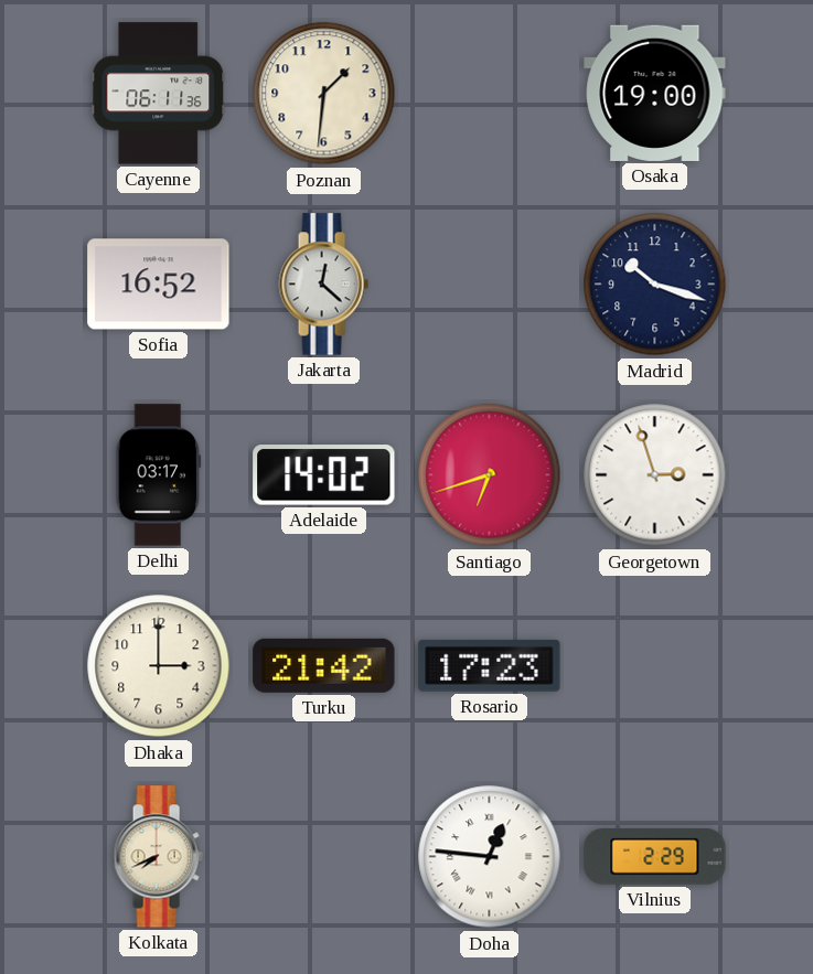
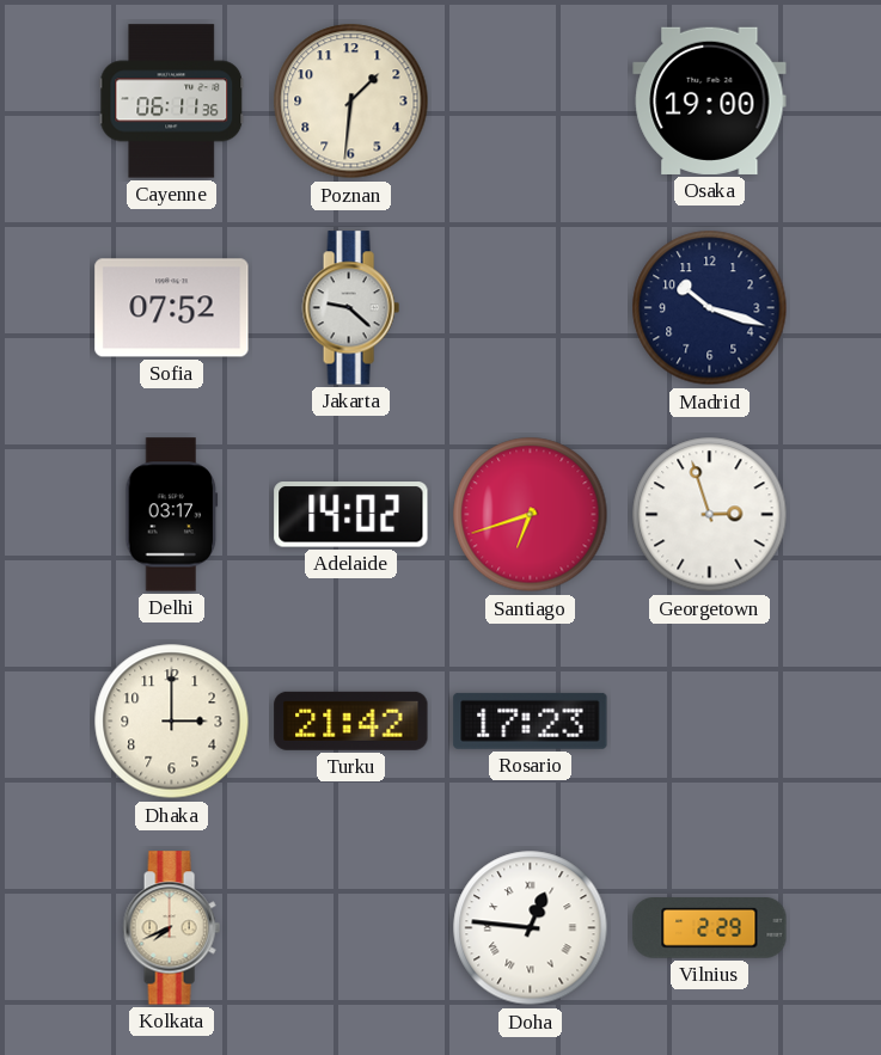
Sofia: 16:52 -> 07:52 (172, 308)
Jakarta: 12:22 -> 9:22 (350, 308)
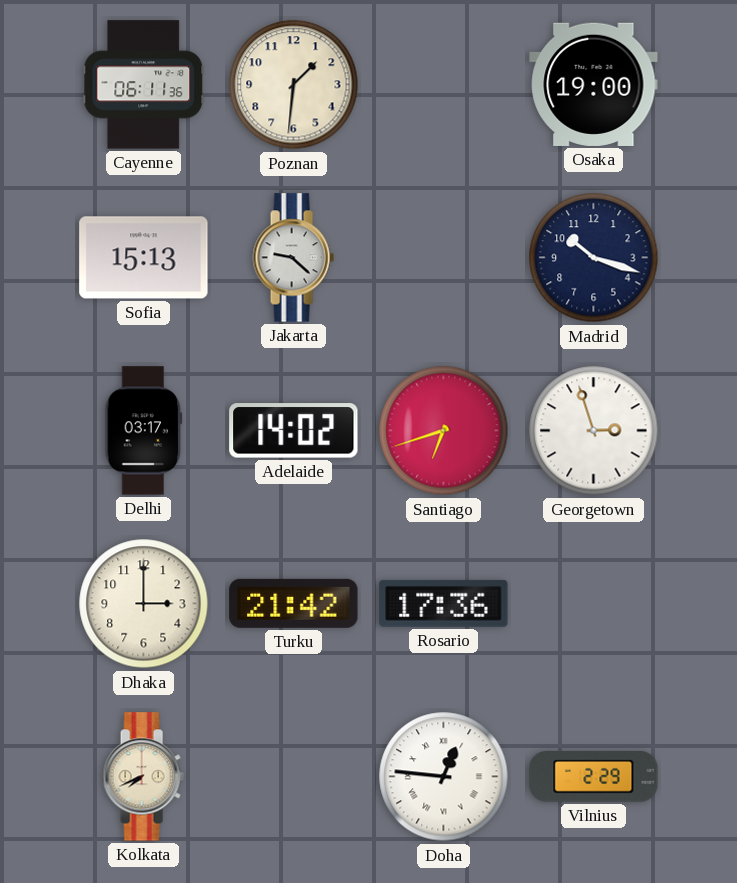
Sofia: 07:52 -> 15:13 (144, 258)
Rosario: 17:23 -> 17:36 (444, 603)
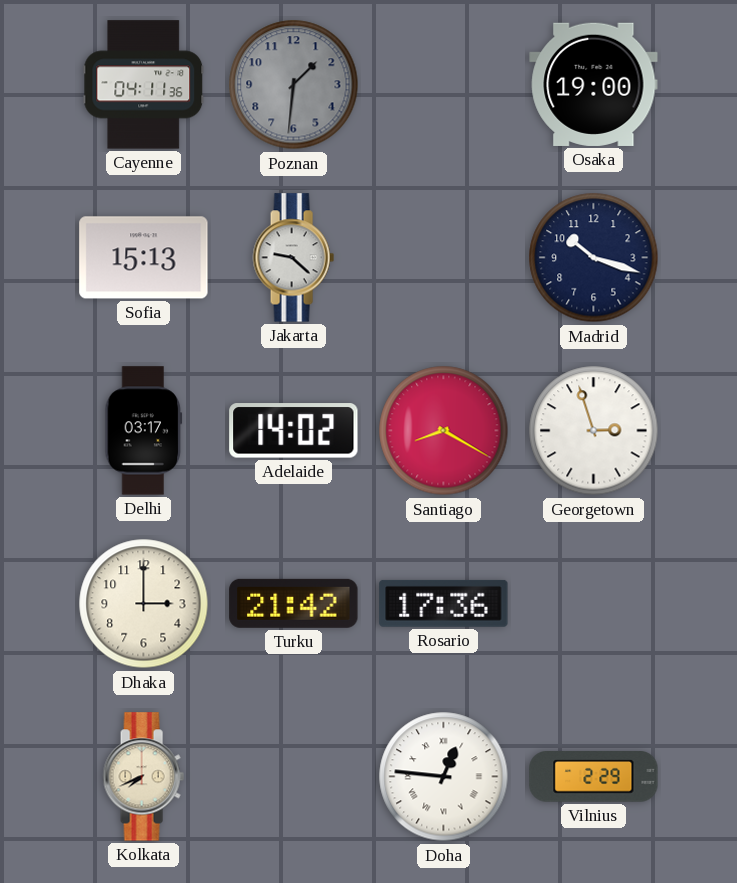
Cayenne: 06:11 -> 04:11 (144, 85)
Poznan dial: cream -> grey (294, 85)
Santiago: 6:42 -> 8:20 (444, 431)
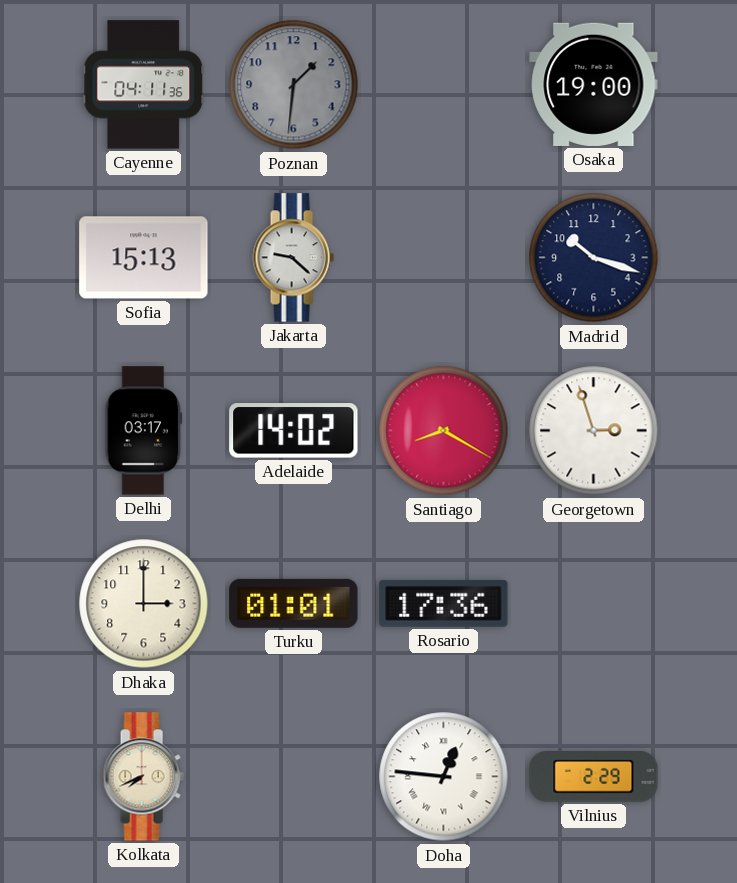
Turku: 21:42 -> 01:01 (294, 603)
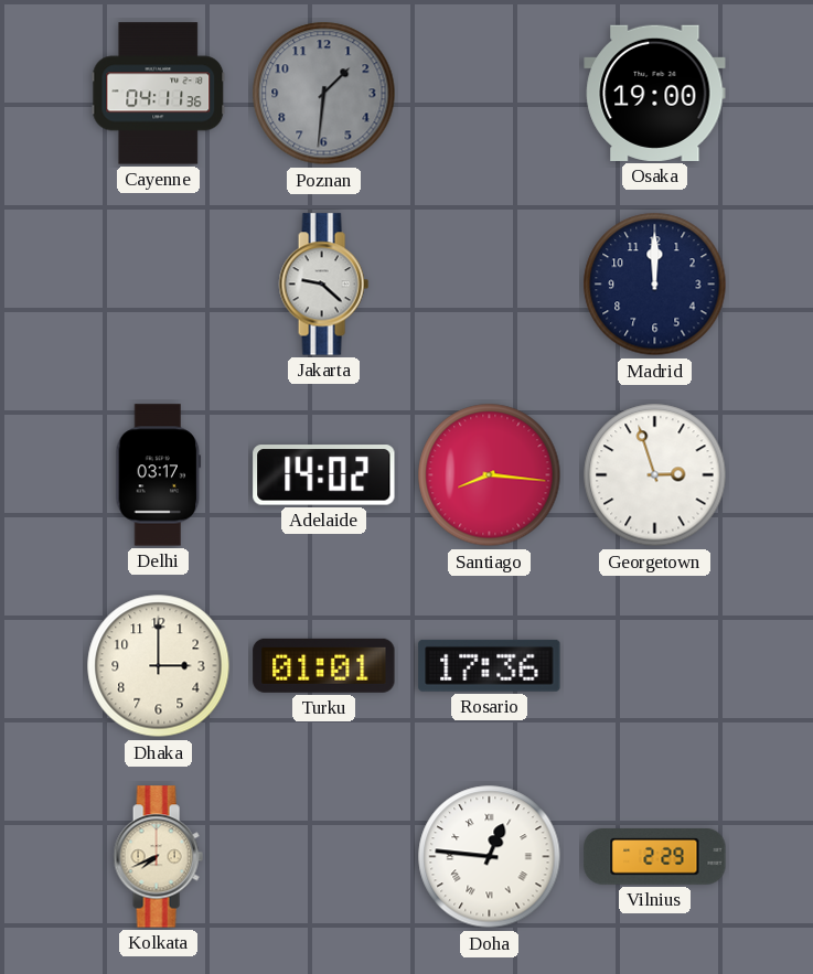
Sofia: 15:13 -> none (144, 258)
Madrid: 10:18 -> 12:00 (655, 285)
Santiago: 8:20 -> 8:16 (490, 475)
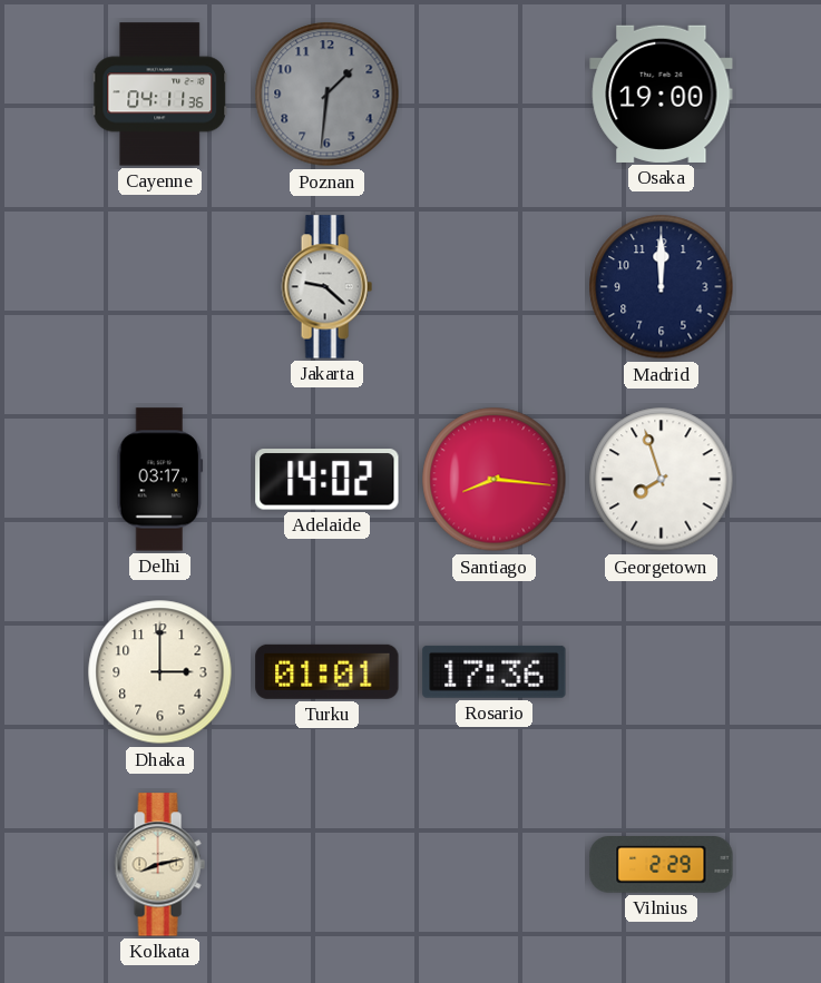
Georgetown: 2:57 -> 7:57 (662, 480)
Kolkata: 7:41 -> 8:13 (159, 865)
Doha: 12:46 -> none (490, 857)
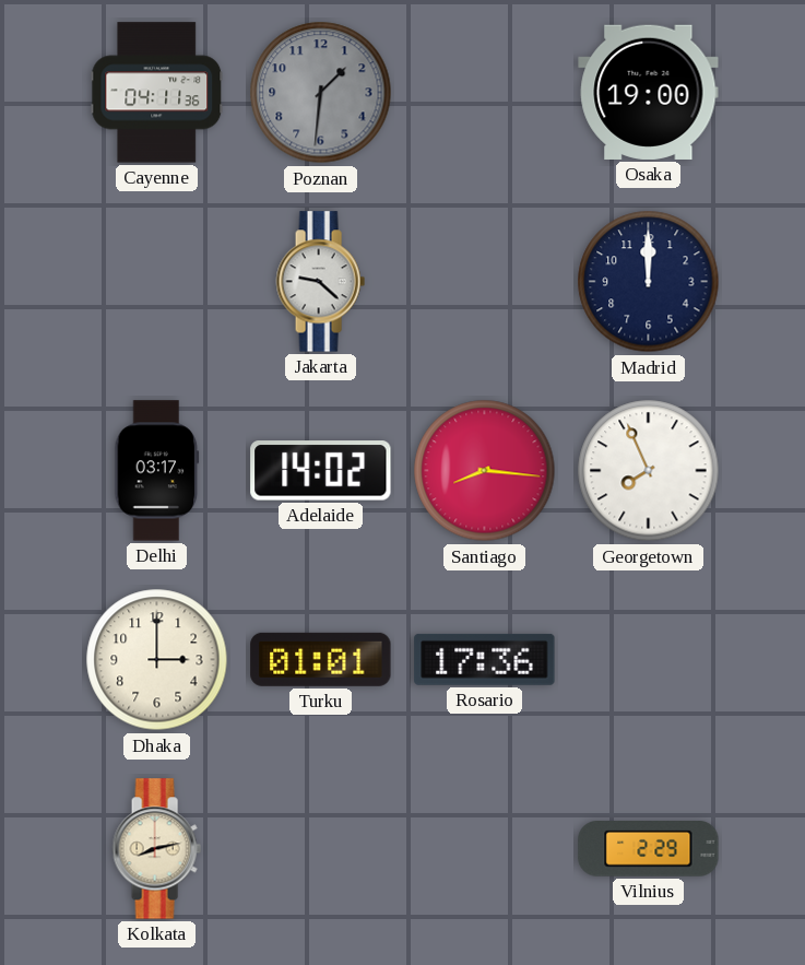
Georgetown: 7:57 -> 7:56 (649, 471)
